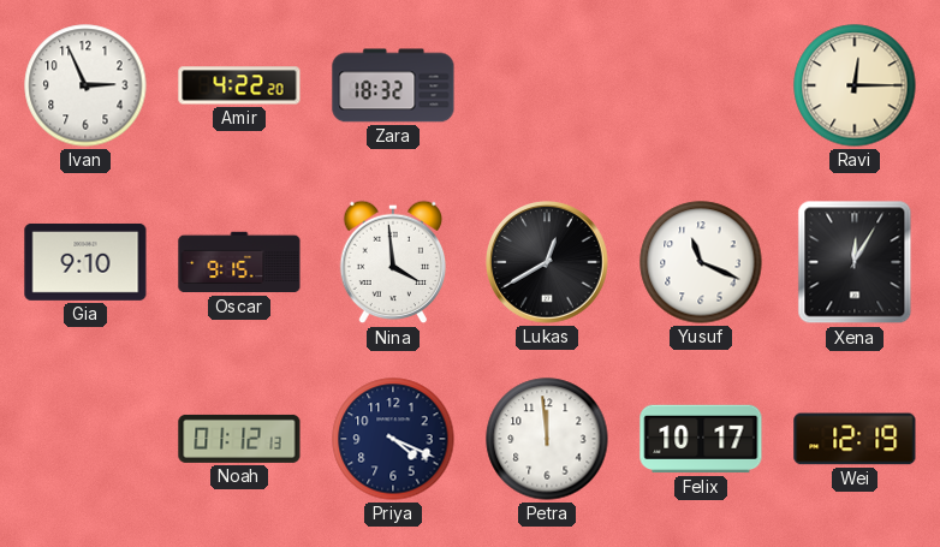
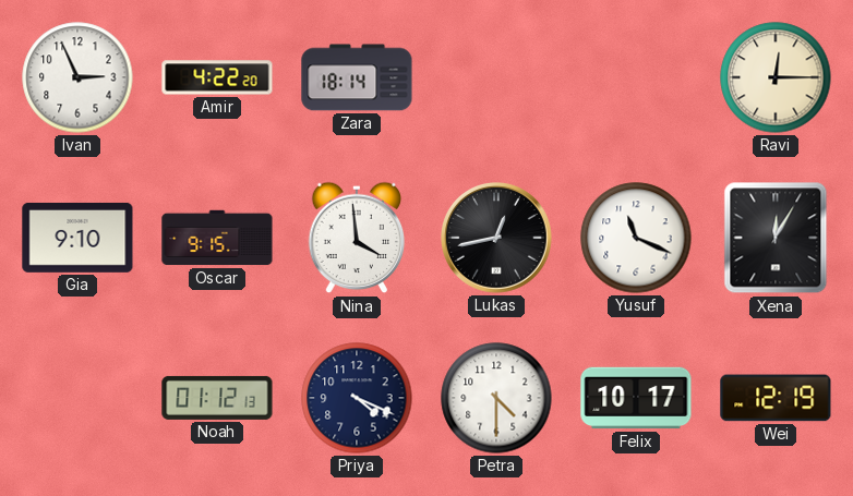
Zara: 18:32 -> 18:14 (357, 77)
Lukas: 12:40 -> 12:43 (497, 239)
Petra: 11:59 -> 4:30 (496, 398)
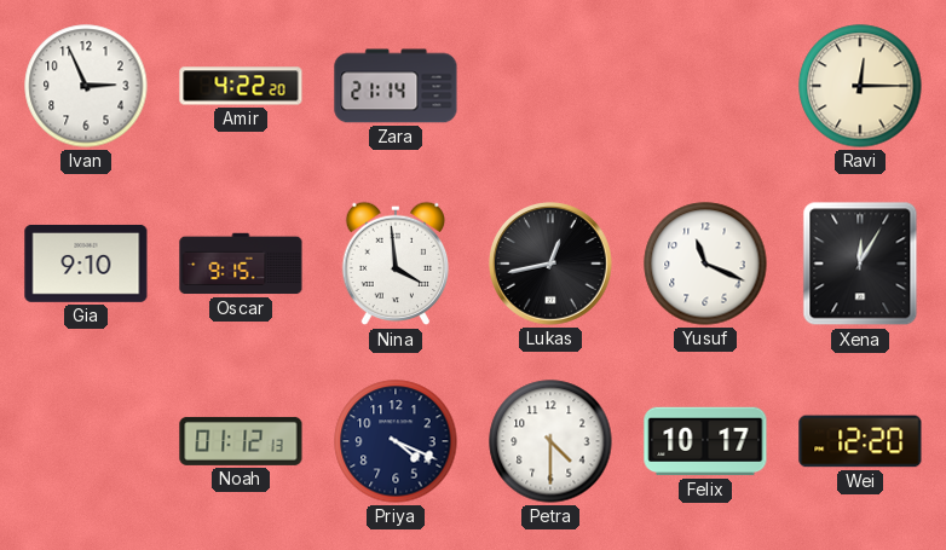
Zara: 18:14 -> 21:14 (396, 86)
Wei: 12:19 -> 12:20 (860, 441)
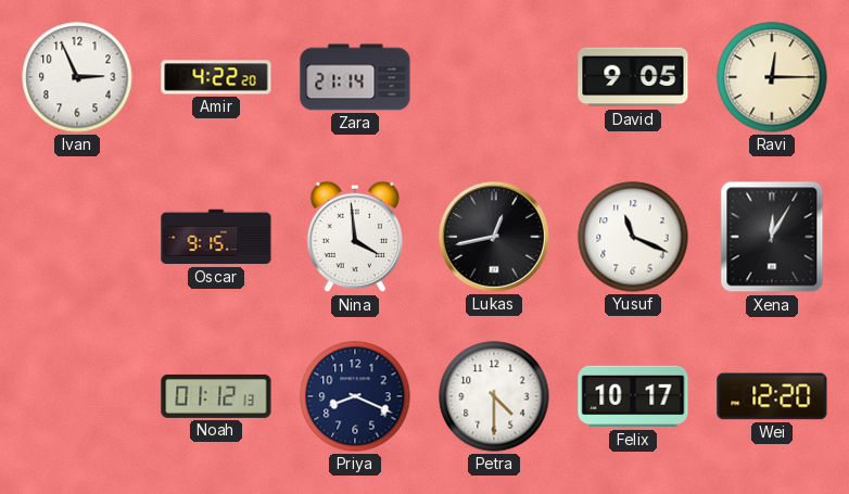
David: none -> 9:05 (633, 77)
Gia: 9:10 -> none (86, 264)
Priya: 4:19 -> 8:19 (355, 396)
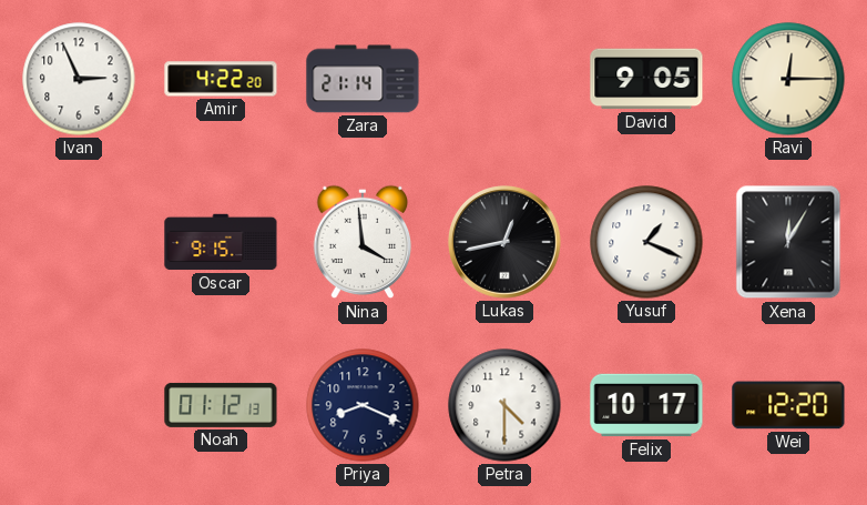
Yusuf: 11:19 -> 1:19 (646, 242)
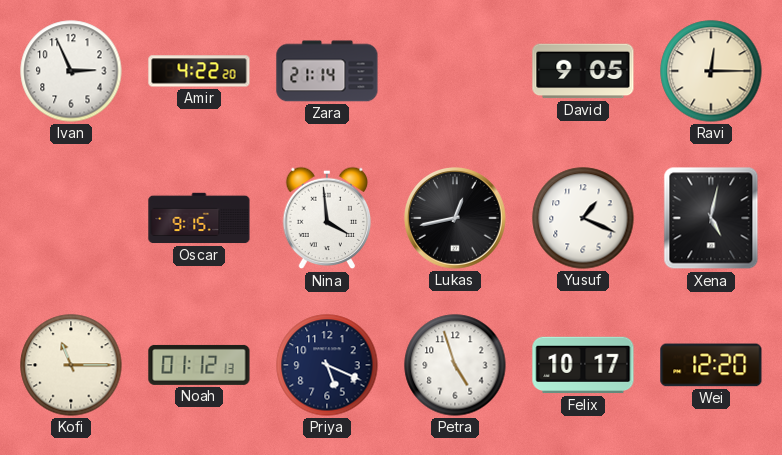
Xena: 12:05 -> 5:02 (711, 218)
Kofi: none -> 11:15 (71, 365)
Priya: 8:19 -> 5:19 (327, 365)
Petra: 4:30 -> 4:57 (455, 365)
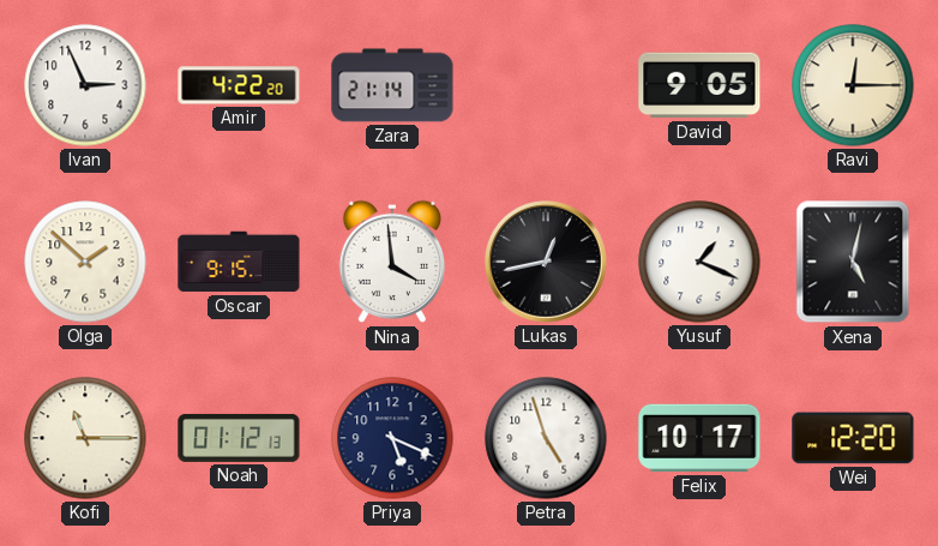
Olga: none -> 1:52 (85, 262)
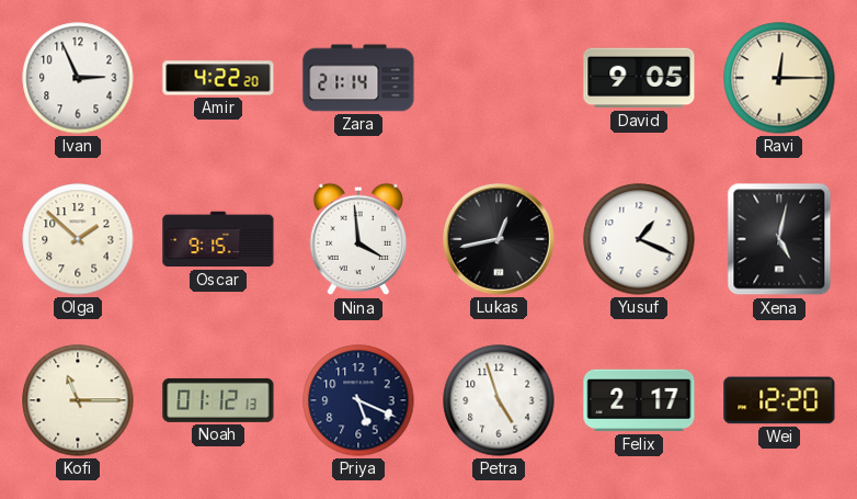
Felix: 10:17 -> 2:17 (639, 400)
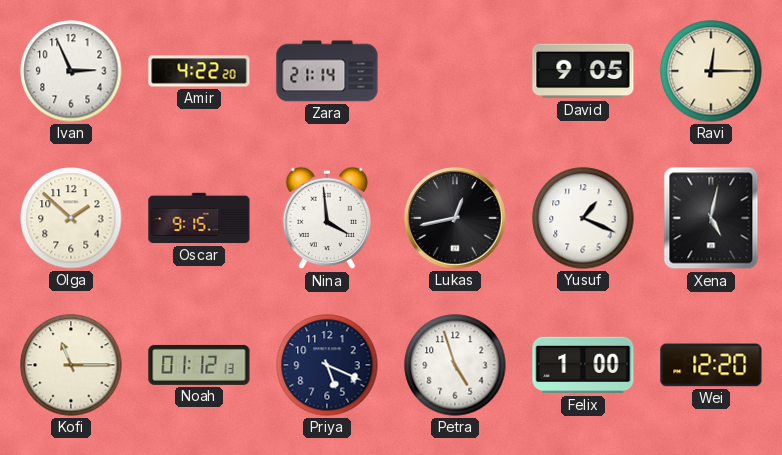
Felix: 2:17 -> 1:00 (583, 365)
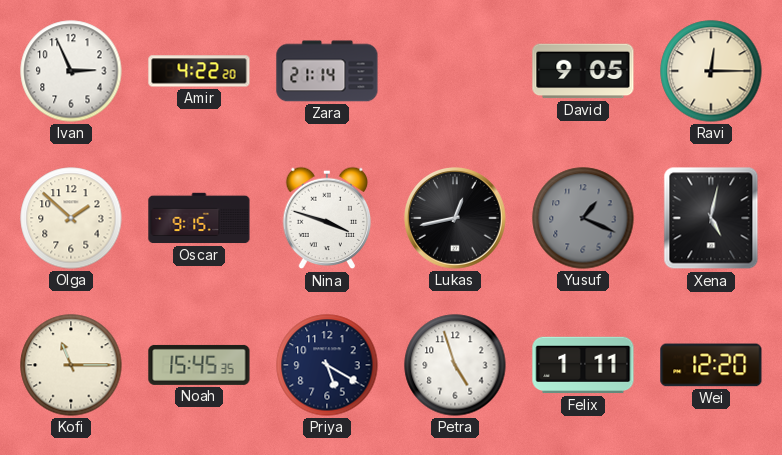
Nina: 3:59 -> 3:48 (327, 218)
Yusuf dial: white -> grey (583, 218)
Noah: 01:12 -> 15:45 (199, 365)
Priya: 5:19 -> 5:20 (327, 365)
Felix: 1:00 -> 1:11 (583, 365)
